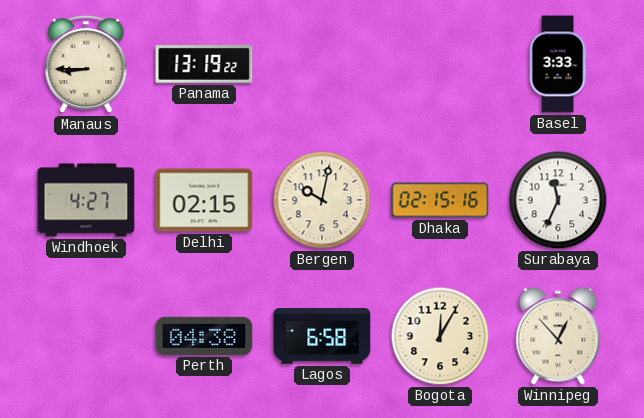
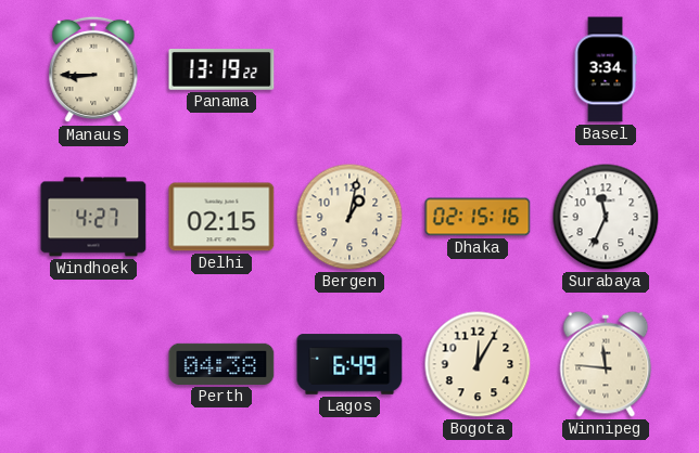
Basel: 3:33 -> 3:34 (606, 69)
Bergen: 10:02 -> 1:02 (349, 217)
Lagos: 6:58 -> 6:49 (349, 364)
Winnipeg: 12:53 -> 11:46 (606, 364)
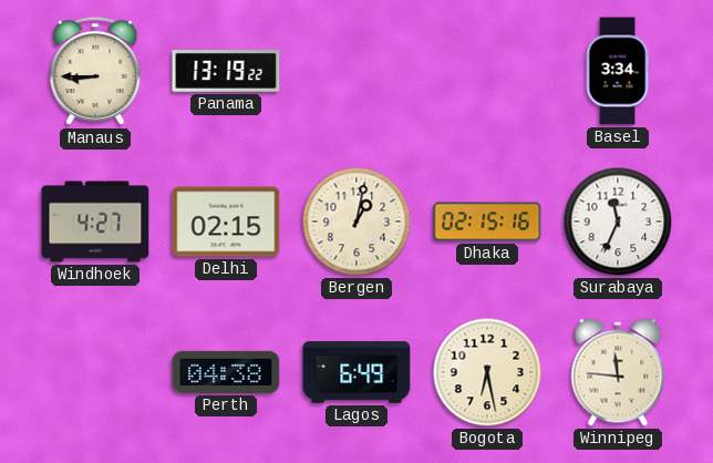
Bogota: 12:05 -> 6:28 (487, 372)
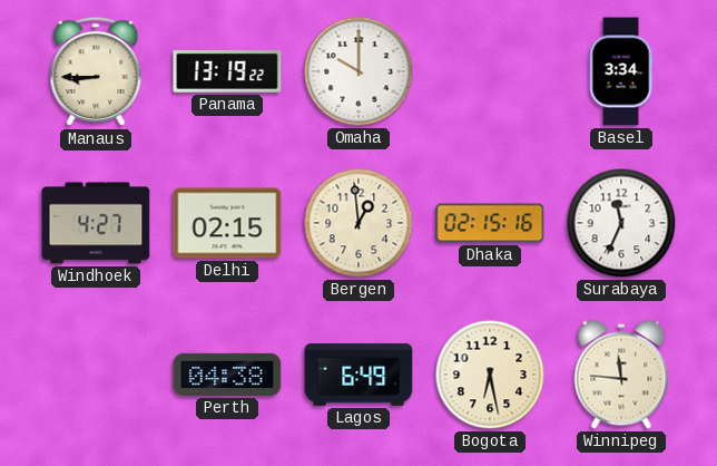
Omaha: none -> 10:00 (358, 71)
Bergen: 1:02 -> 12:59 (358, 223)
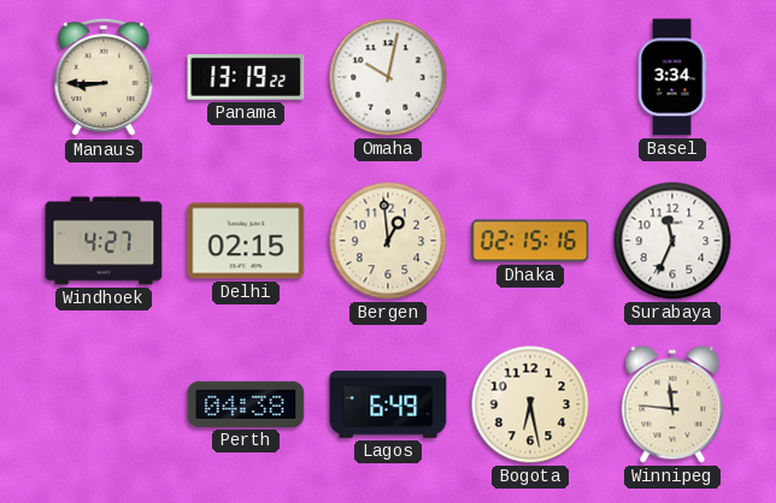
Omaha: 10:00 -> 10:02 (388, 77)
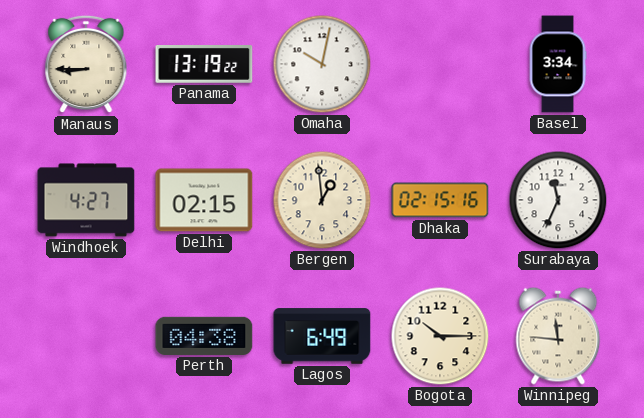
Bogota: 6:28 -> 10:15 (440, 336)
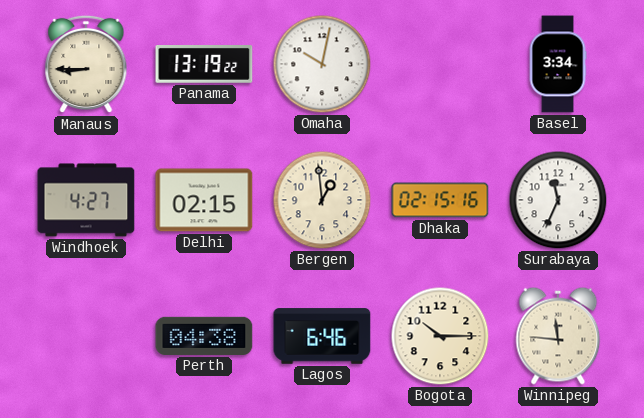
Lagos: 6:49 -> 6:46 (322, 336)
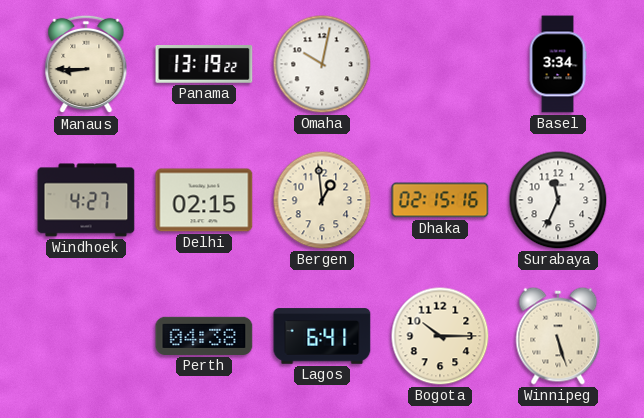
Lagos: 6:46 -> 6:41 (322, 336)
Winnipeg: 11:46 -> 5:27 (558, 336)
